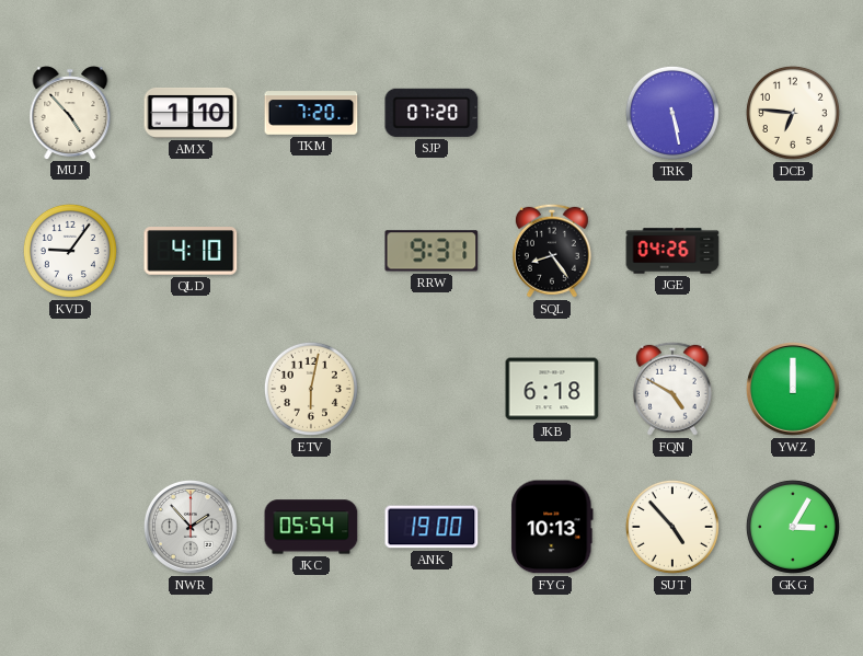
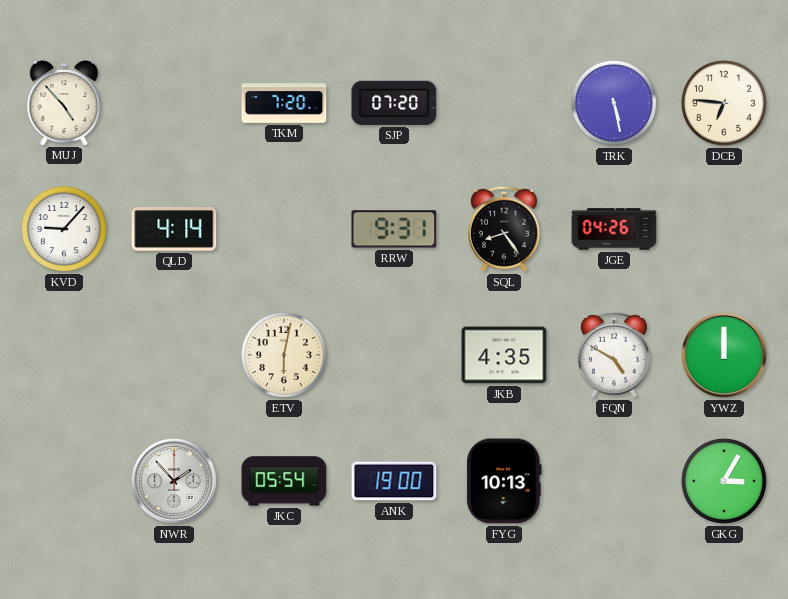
AMX: 1:10 -> none (191, 113)
KVD: 9:06 -> 9:07 (64, 229)
QLD: 4:10 -> 4:14 (174, 229)
JKB: 6:18 -> 4:35 (504, 355)
SUT: 4:53 -> none (672, 527)
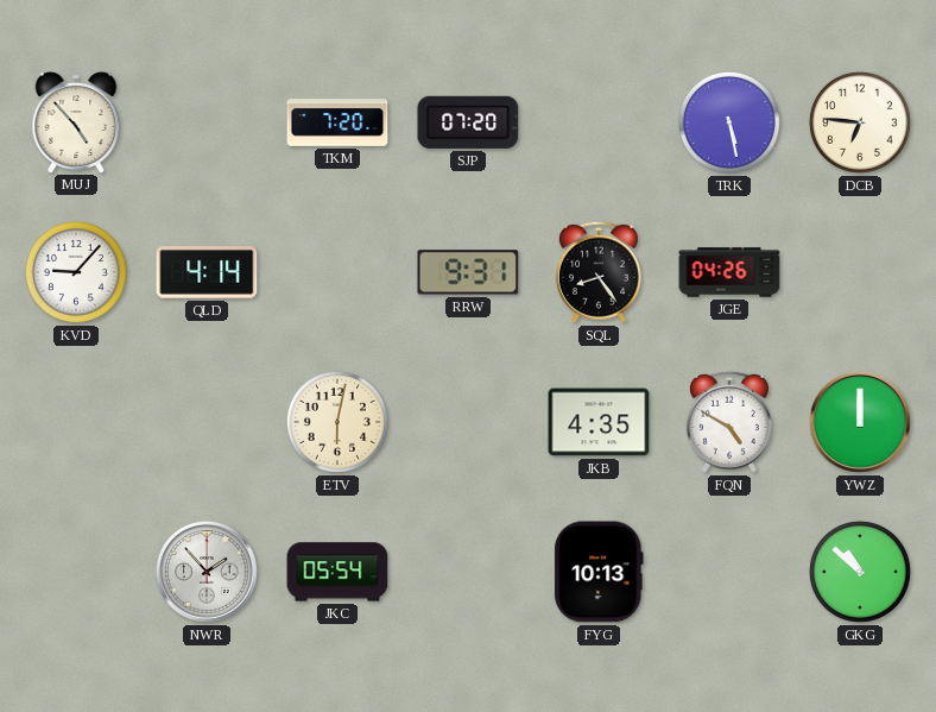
ANK: 19:00 -> none (394, 481)
GKG: 3:05 -> 10:52 (860, 572)
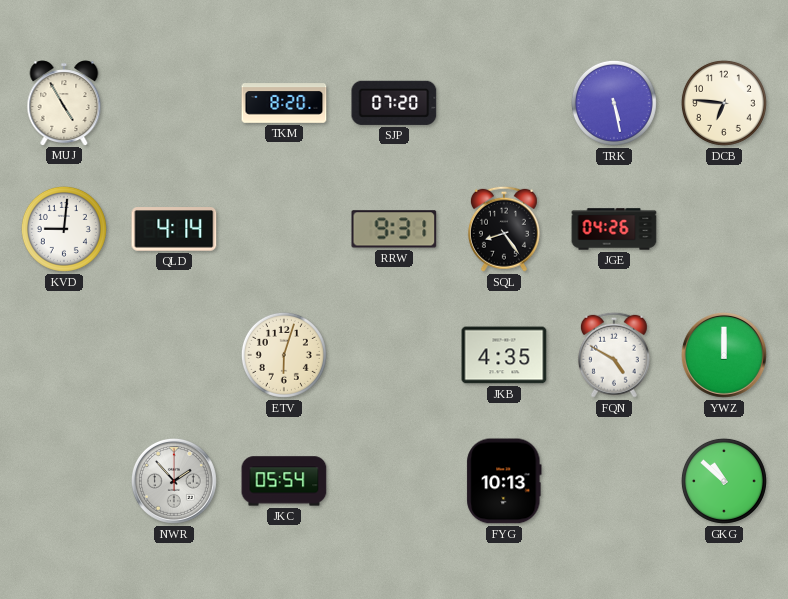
MUJ: 4:53 -> 4:55 (64, 103)
TKM: 7:20 -> 8:20 (284, 103)
KVD: 9:07 -> 9:01 (64, 229)
ETV: 6:02 -> 6:03 (284, 355)
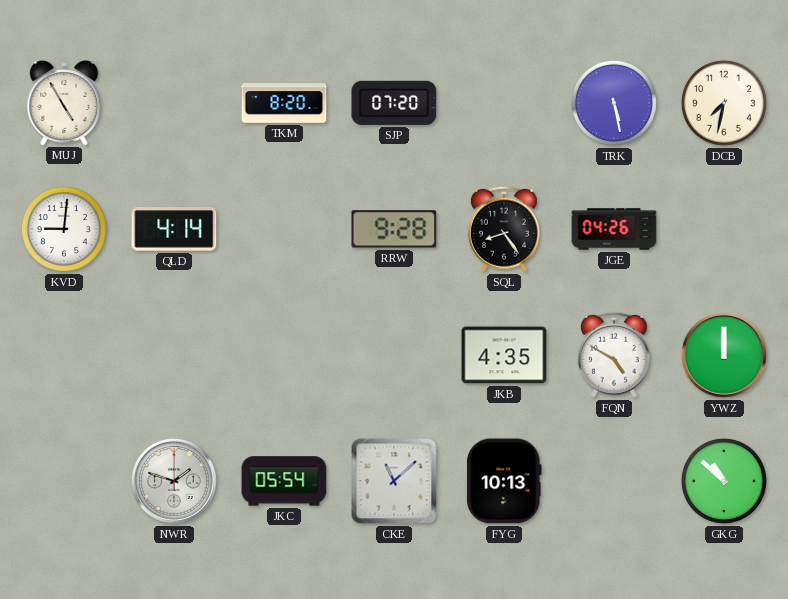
DCB: 6:46 -> 7:32 (724, 103)
RRW: 9:31 -> 9:28 (394, 229)
ETV: 6:03 -> none (284, 355)
NWR: 1:53 -> 1:48 (174, 481)
CKE: none -> 11:08 (394, 481)
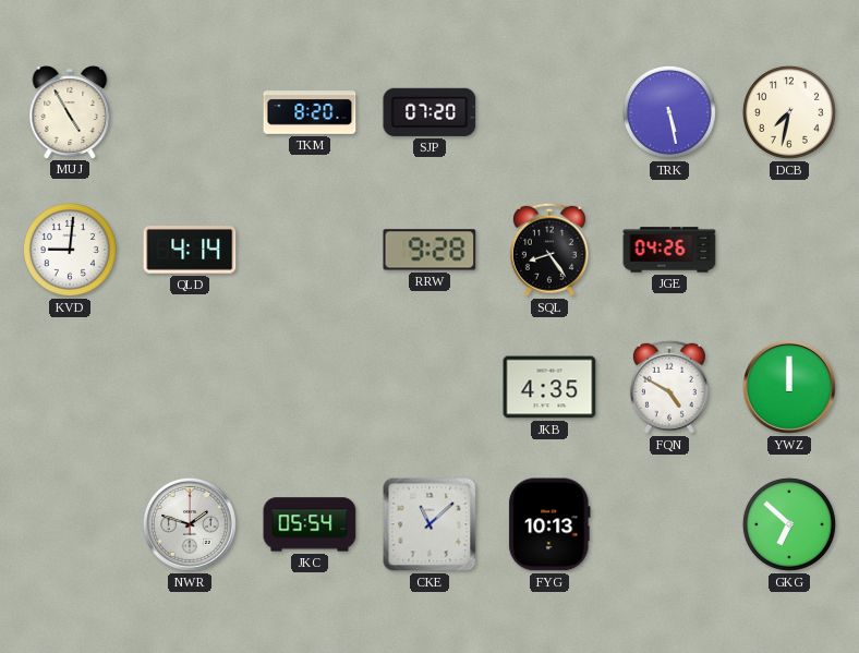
GKG: 10:52 -> 6:52 (789, 524)
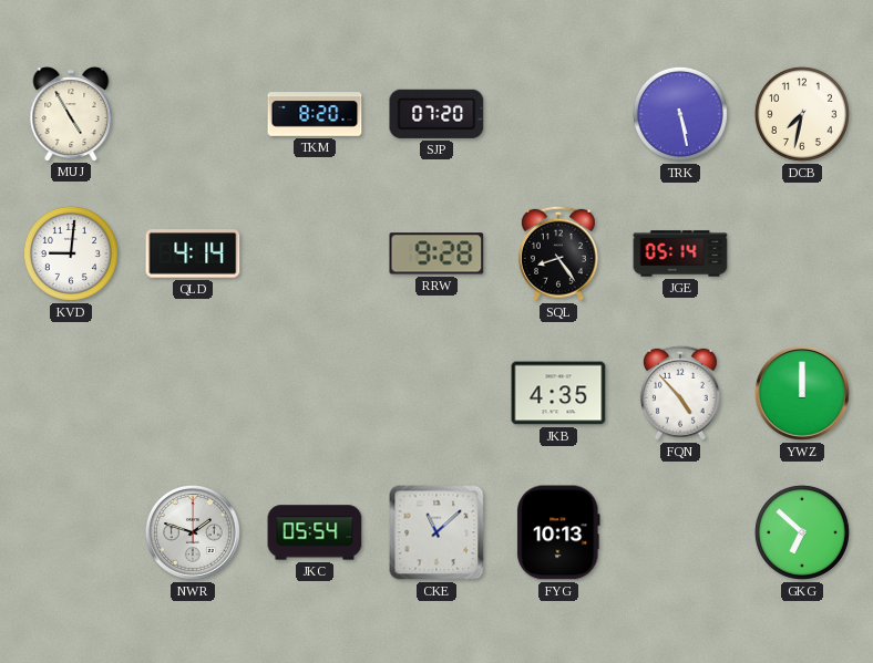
JGE: 04:26 -> 05:14 (680, 253)
FQN: 4:50 -> 4:53 (680, 393)
